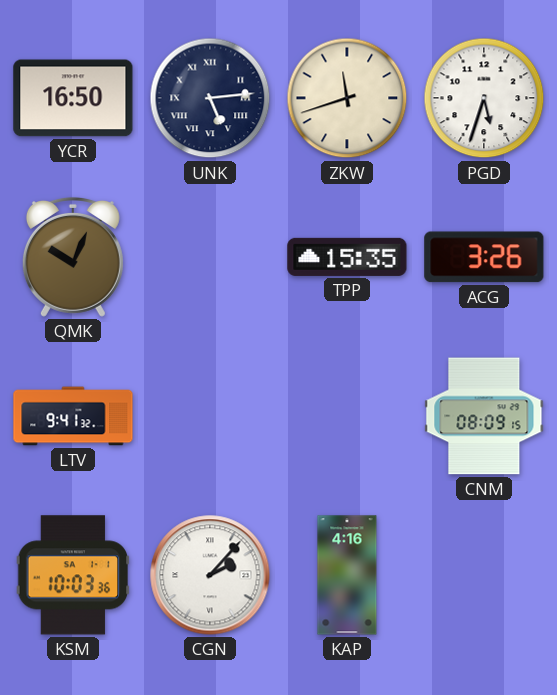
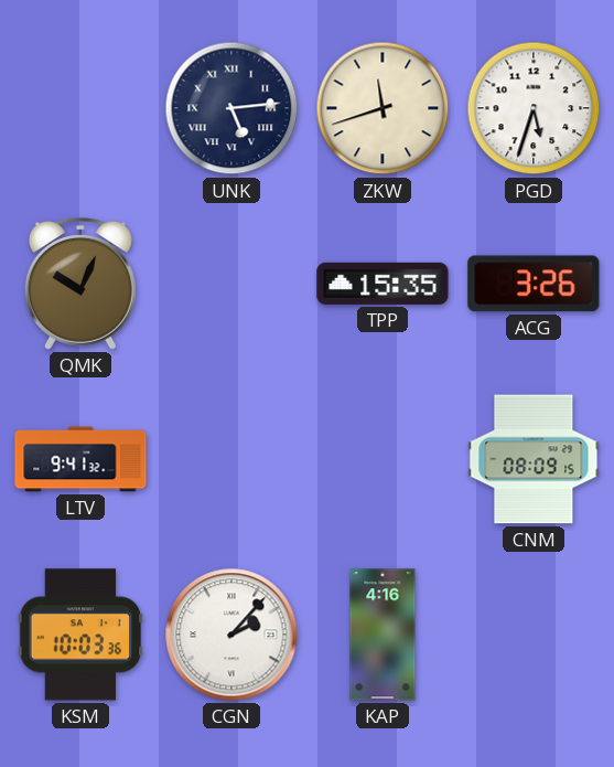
YCR: 16:50 -> none (73, 98)
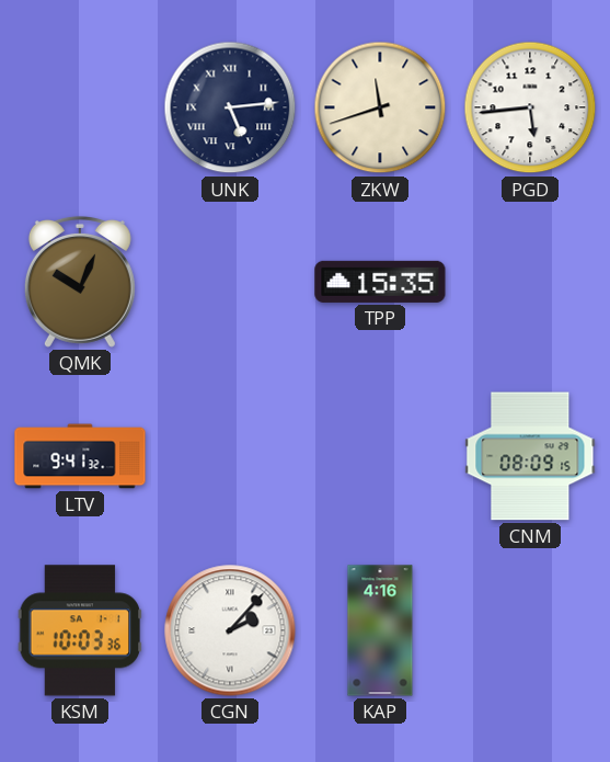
PGD: 5:33 -> 5:44 (530, 107)
ACG: 3:26 -> none (534, 284)
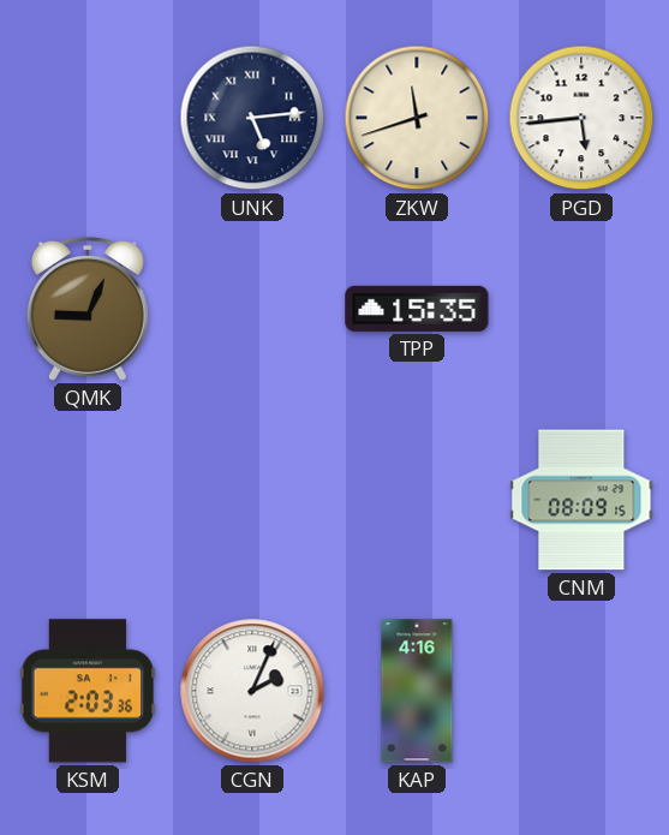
QMK: 10:04 -> 9:04 (88, 309)
LTV: 9:41 -> none (80, 456)
KSM: 10:03 -> 2:03 (88, 691)
CGN: 2:07 -> 2:04 (252, 691)
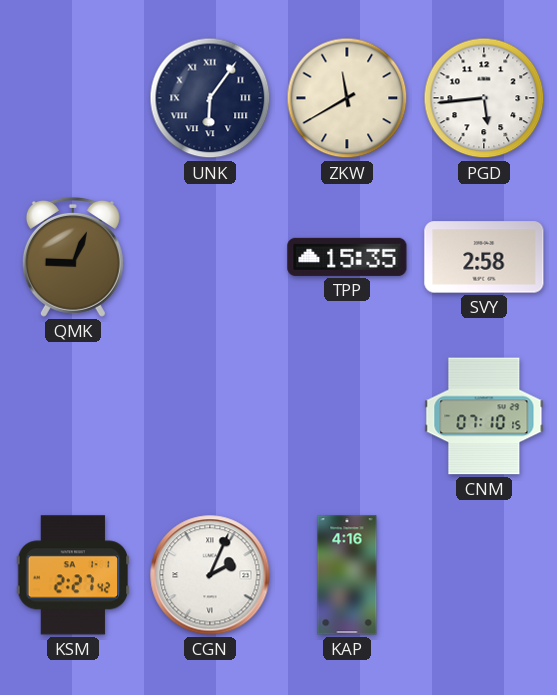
UNK: 5:14 -> 6:06 (210, 98)
ZKW: 11:42 -> 11:40 (347, 98)
SVY: none -> 2:58 (484, 257)
CNM: 08:09 -> 07:10 (484, 416)
KSM: 2:03 -> 2:27 (73, 575)
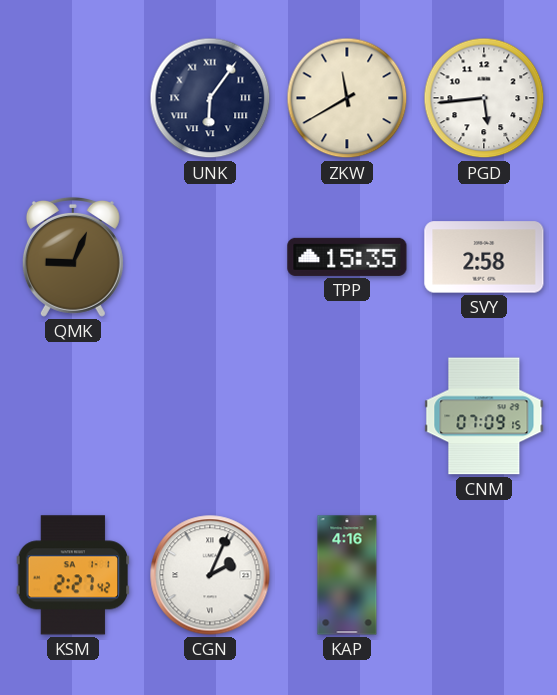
CNM: 07:10 -> 07:09 (484, 416)
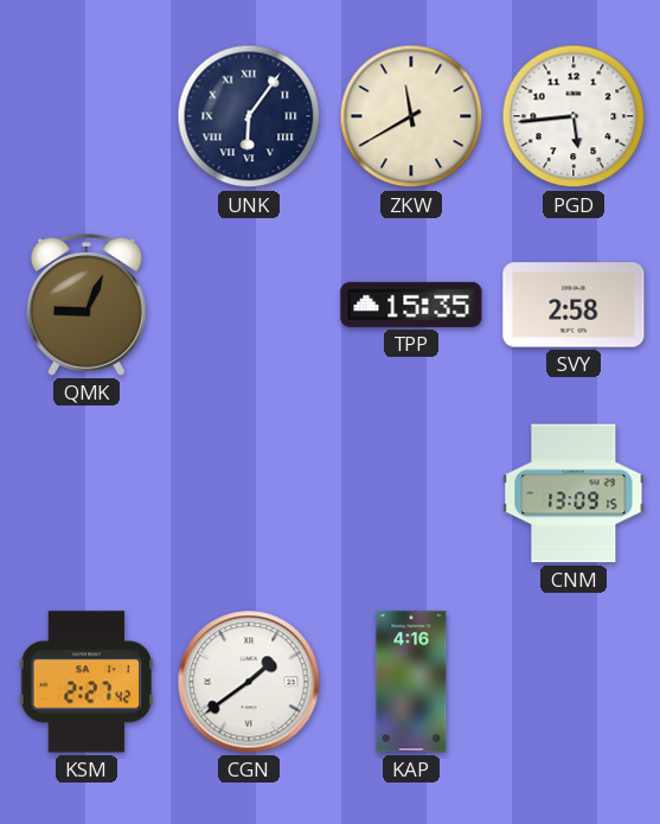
CNM: 07:09 -> 13:09 (574, 493)
CGN: 2:04 -> 1:39 (249, 682)
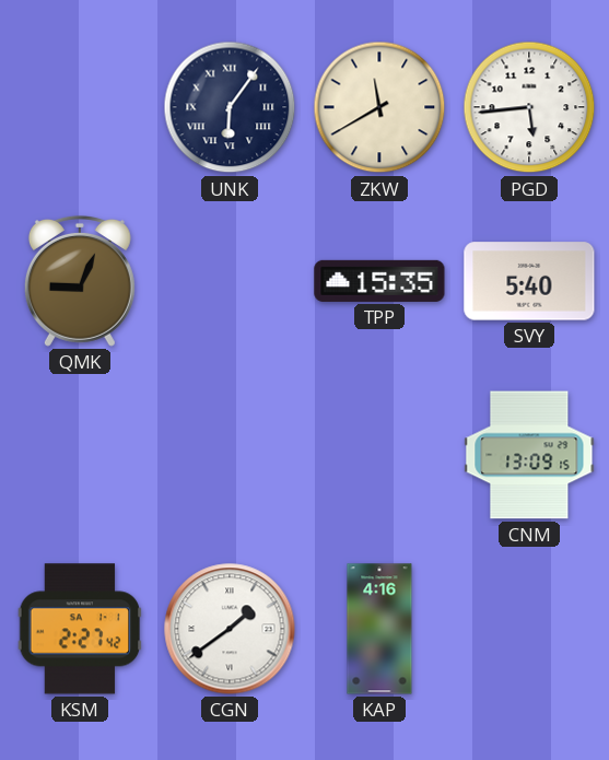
SVY: 2:58 -> 5:40 (529, 281)
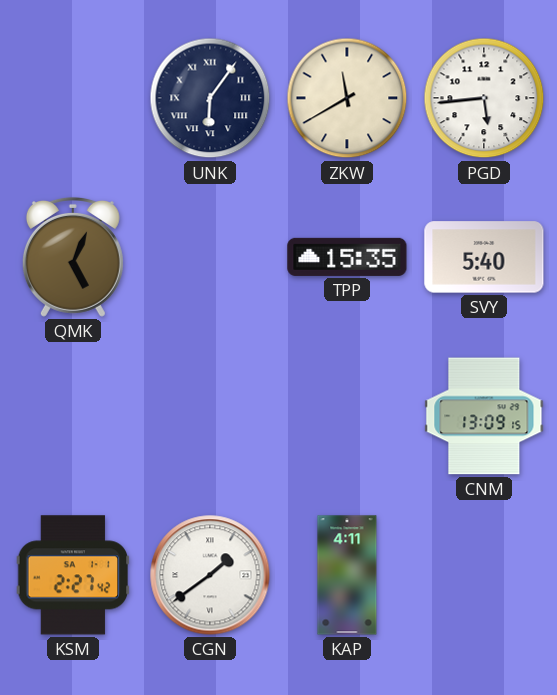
QMK: 9:04 -> 5:04 (73, 257)
KAP: 4:16 -> 4:11 (347, 575)
